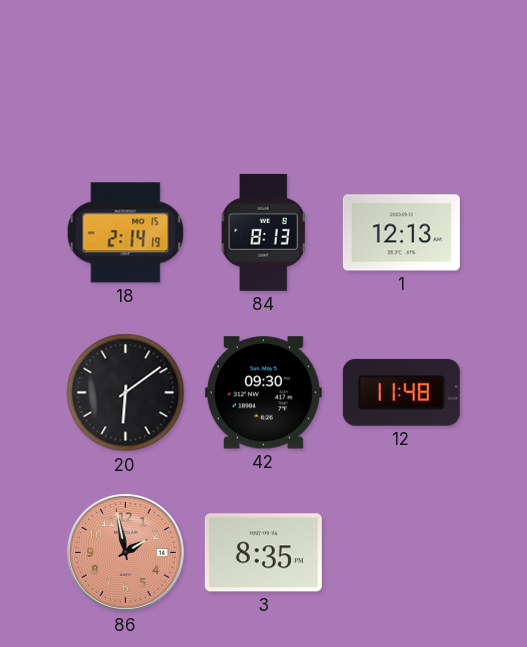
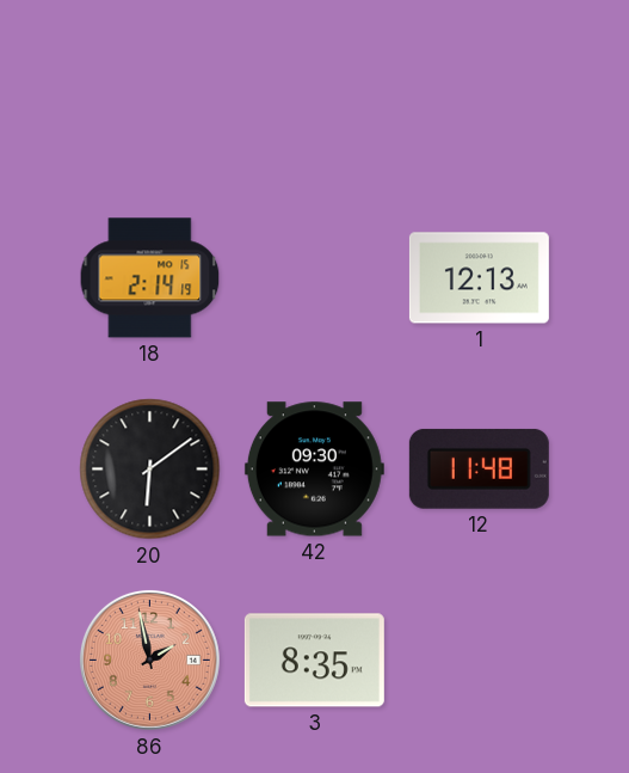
84: 8:13 -> none (263, 232)
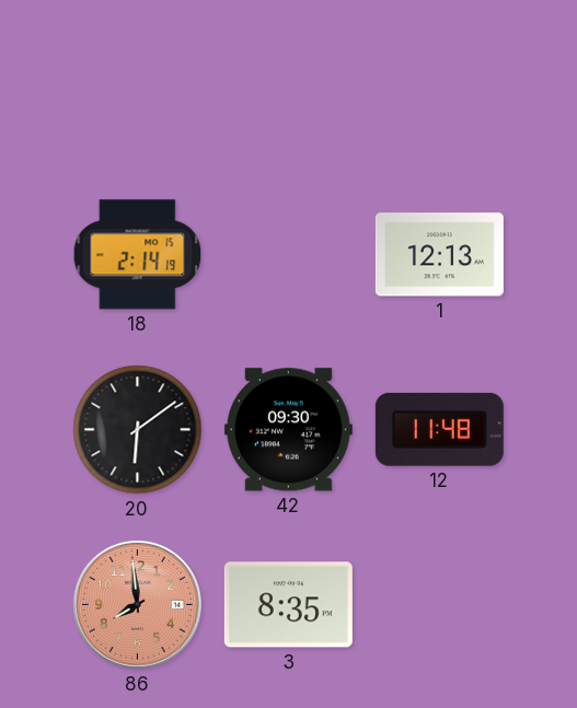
86: 1:58 -> 7:59 (137, 604)
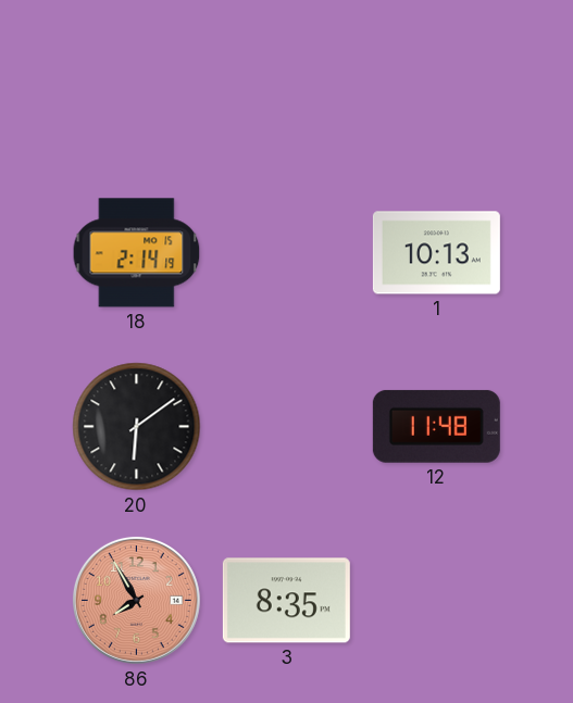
1: 12:13 -> 10:13 (436, 253)
42: 09:30 -> none (288, 430)
86: 7:59 -> 7:55 (136, 600)
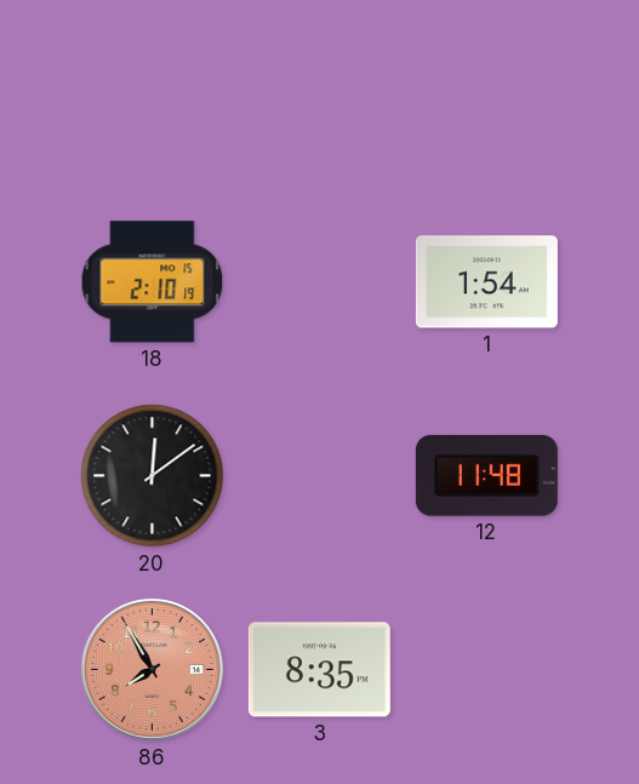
18: 2:14 -> 2:10 (153, 282)
1: 10:13 -> 1:54 (486, 282)
20: 6:09 -> 12:09 (153, 476)
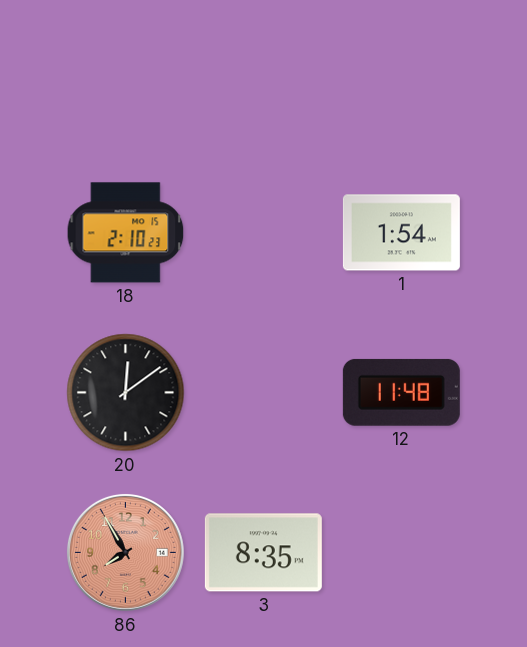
18: 2:10:19 -> 2:10:23 (126, 233)
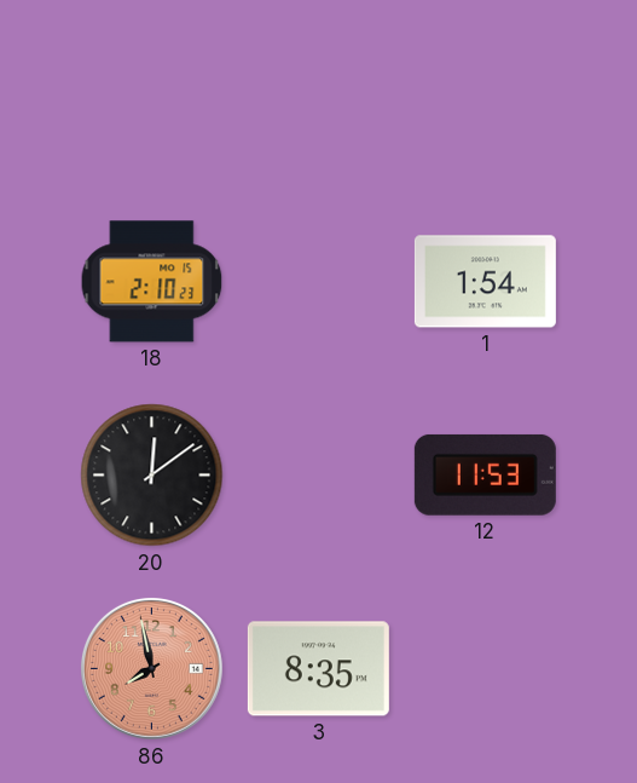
12: 11:48 -> 11:53 (485, 474)
86: 7:55 -> 7:58 (151, 668)
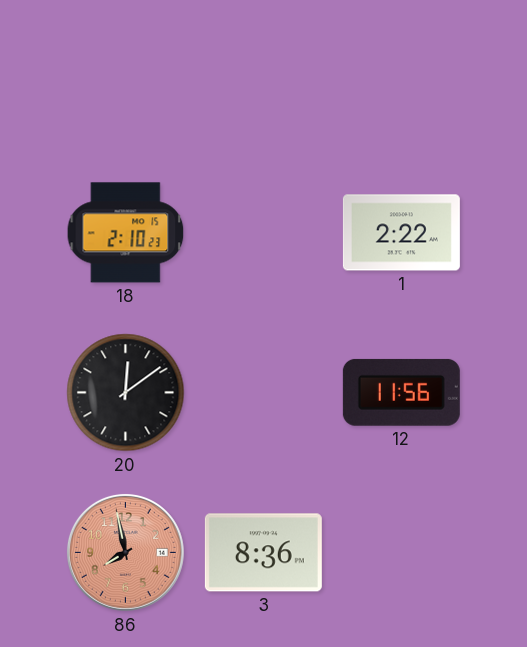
1: 1:54 -> 2:22 (401, 233)
12: 11:53 -> 11:56 (401, 392)
3: 8:35 -> 8:36 (263, 553)
